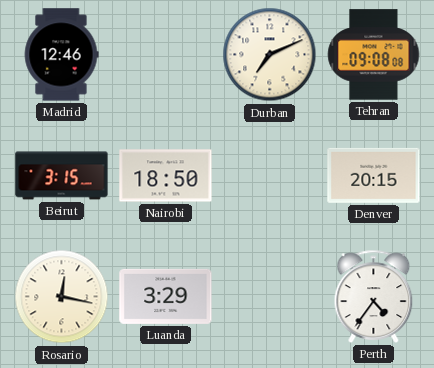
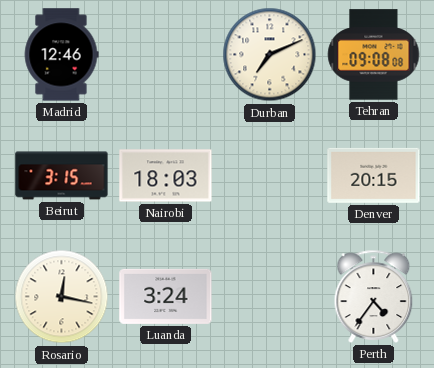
Nairobi: 18:50 -> 18:03 (166, 176)
Luanda: 3:29 -> 3:24 (166, 296)
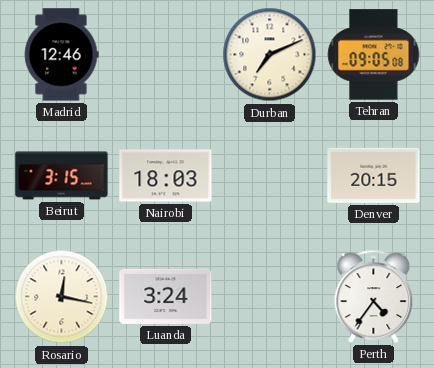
Tehran: 09:08 -> 09:05 (374, 55)
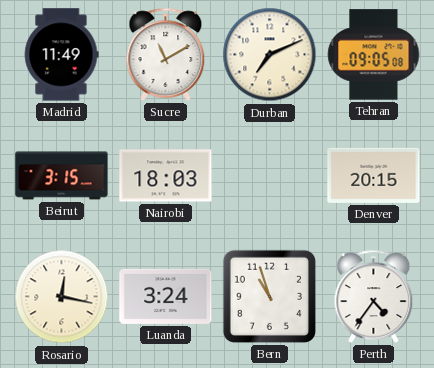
Madrid: 12:46 -> 11:49 (61, 55)
Sucre: none -> 11:10 (166, 54)
Bern: none -> 10:57 (269, 296)
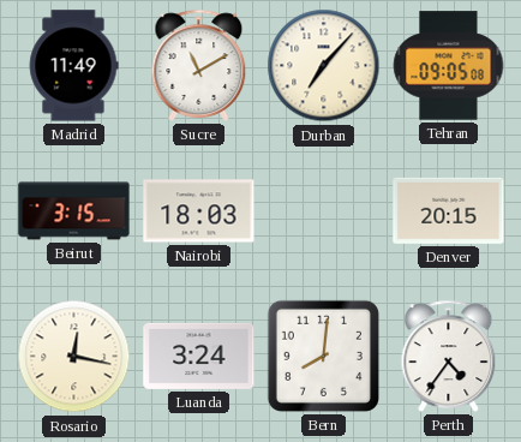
Durban: 7:11 -> 7:07 (324, 66)
Bern: 10:57 -> 8:01 (323, 356)
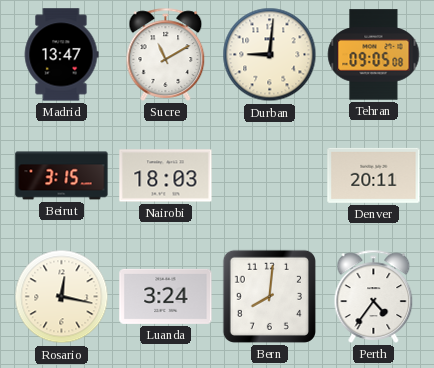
Madrid: 11:49 -> 13:47 (61, 55)
Durban: 7:07 -> 9:01 (270, 55)
Denver: 20:15 -> 20:11 (374, 175)
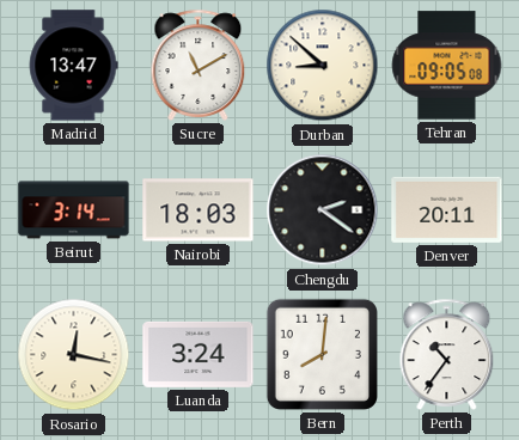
Durban: 9:01 -> 8:52 (323, 66)
Beirut: 3:15 -> 3:14 (74, 210)
Chengdu: none -> 2:21 (323, 210)
Perth: 4:36 -> 10:36 (447, 354)
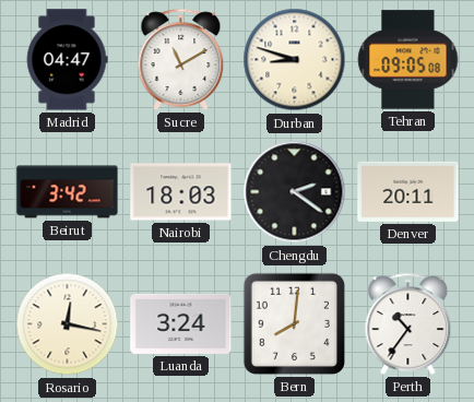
Madrid: 13:47 -> 04:47 (67, 60)
Durban: 8:52 -> 8:48 (295, 60)
Beirut: 3:14 -> 3:42 (68, 192)
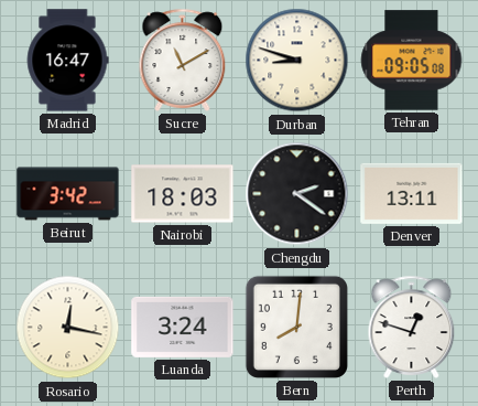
Madrid: 04:47 -> 16:47 (67, 61)
Denver: 20:11 -> 13:11 (412, 193)
Perth: 10:36 -> 12:48 (412, 327)
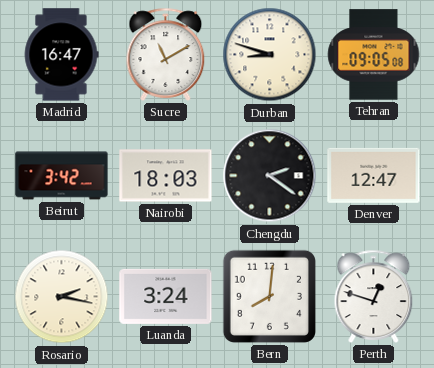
Denver: 13:11 -> 12:47 (374, 175)
Rosario: 12:17 -> 2:17 (62, 297)
